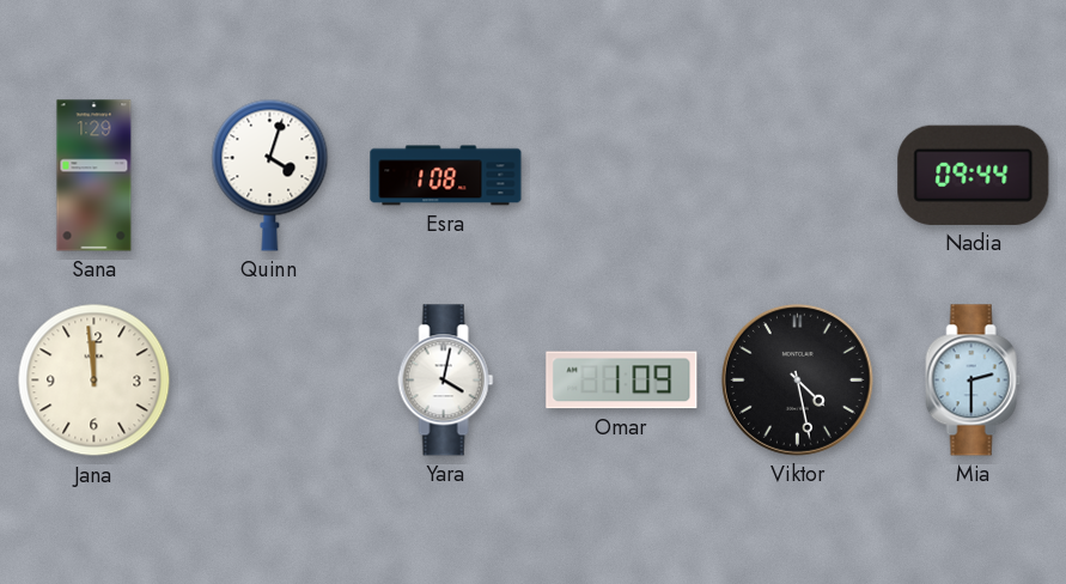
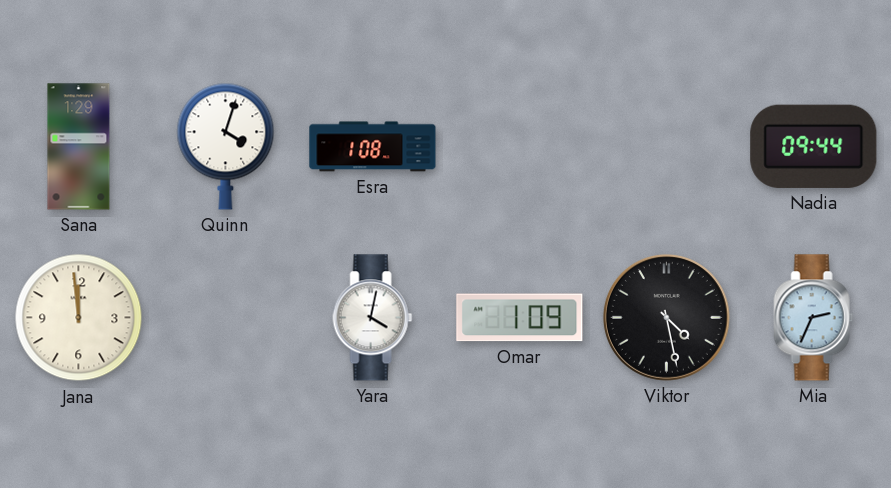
Mia: 2:30 -> 2:34 (814, 318)
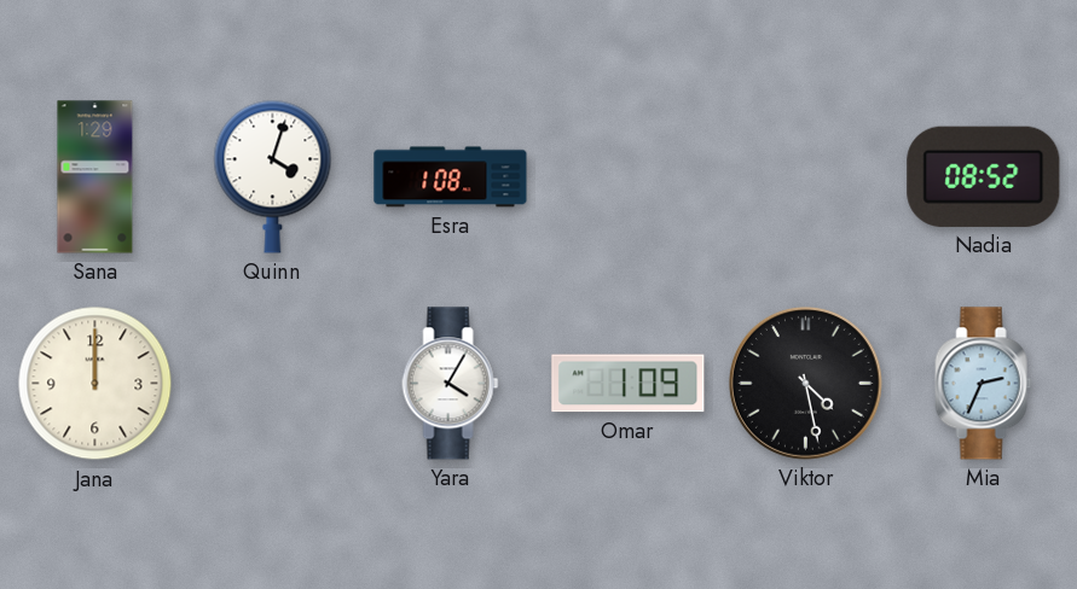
Nadia: 09:44 -> 08:52 (984, 176)
Jana: 11:59 -> 12:00 (95, 384)
Yara: 4:02 -> 4:05 (451, 384)
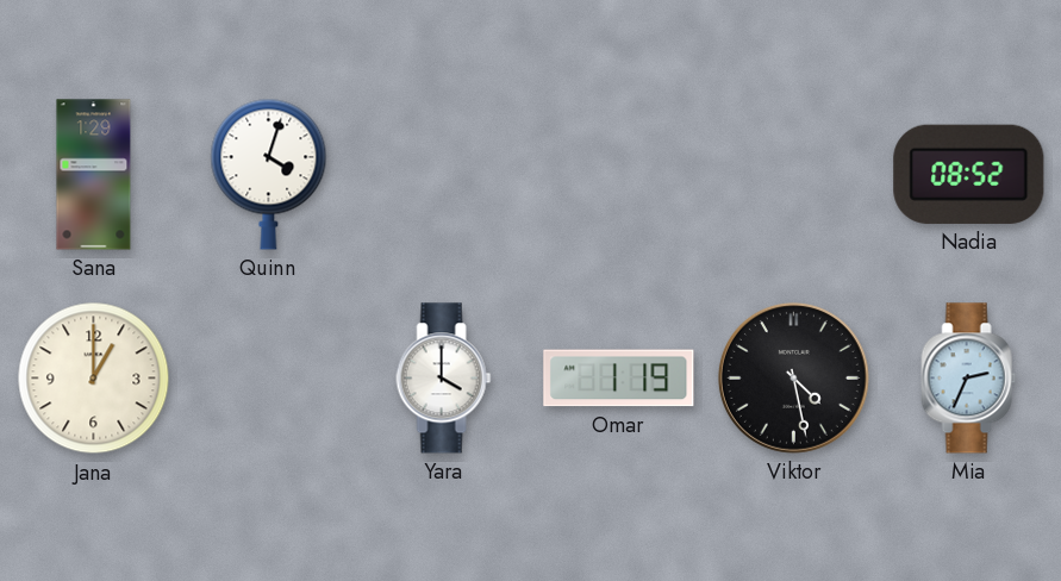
Esra: 1:08 -> none (451, 177)
Jana: 12:00 -> 1:00 (94, 379)
Yara: 4:05 -> 4:00 (444, 379)
Omar: 1:09 -> 1:19 (619, 379)
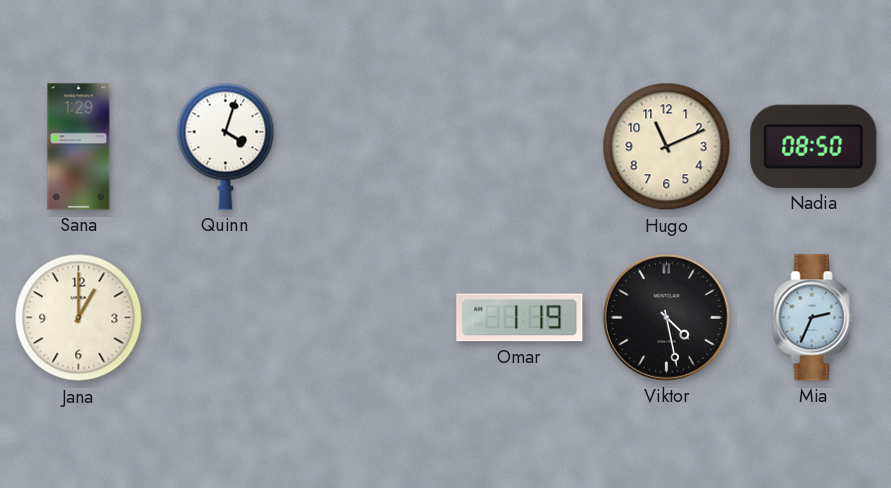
Hugo: none -> 11:11 (667, 147)
Nadia: 08:52 -> 08:50 (814, 146)
Yara: 4:00 -> none (444, 379)
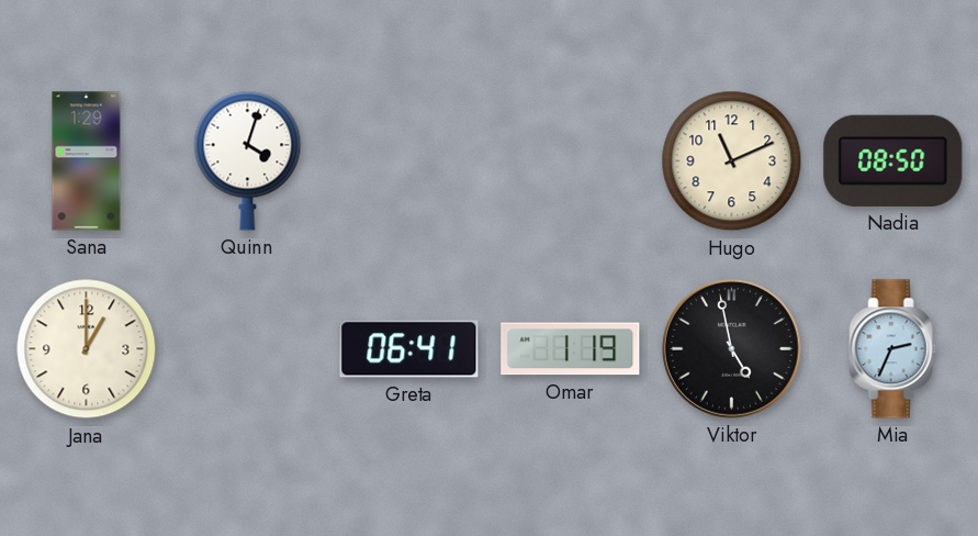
Greta: none -> 06:41 (409, 349)
Viktor: 4:28 -> 4:58 (731, 348)
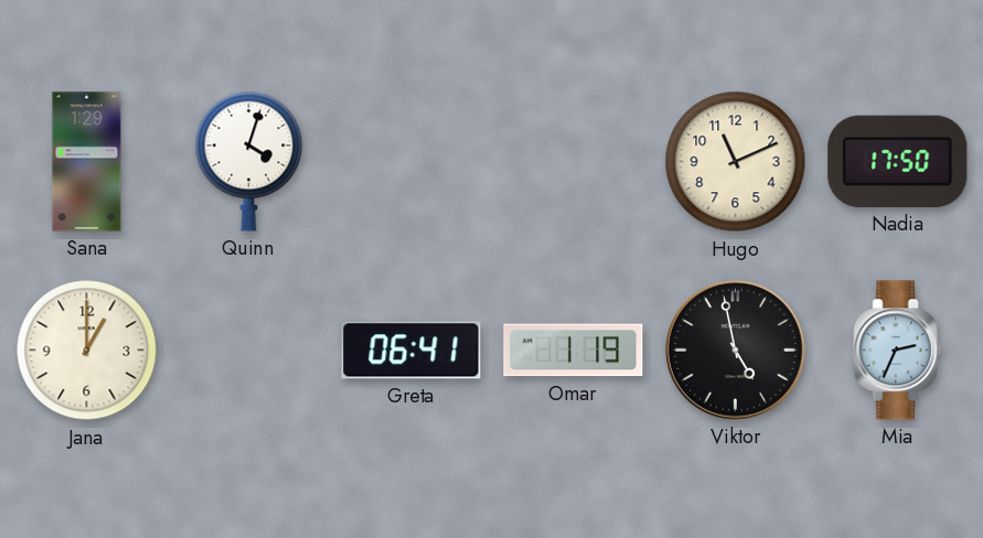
Nadia: 08:50 -> 17:50 (898, 161)
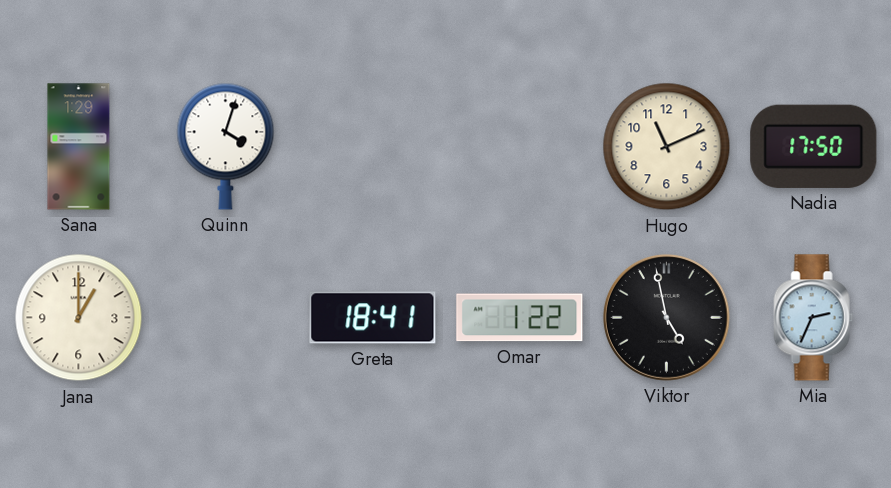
Greta: 06:41 -> 18:41 (373, 318)
Omar: 1:19 -> 1:22 (520, 318)
